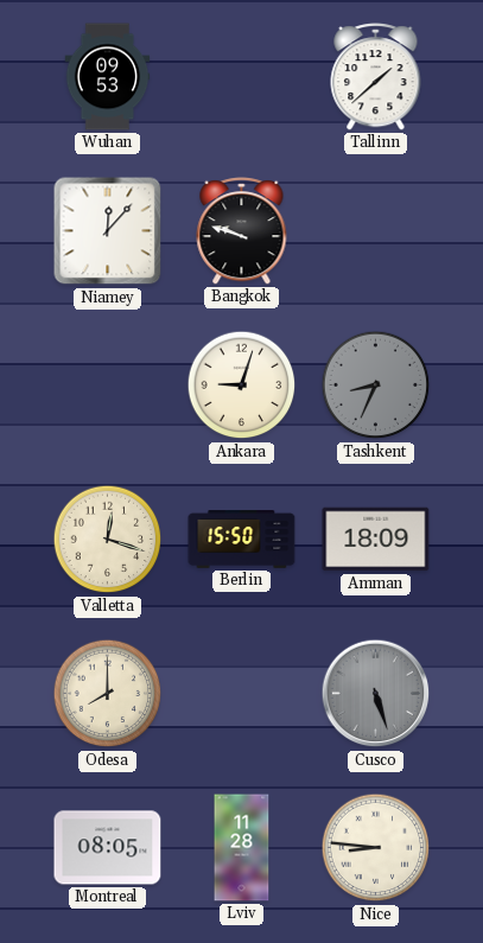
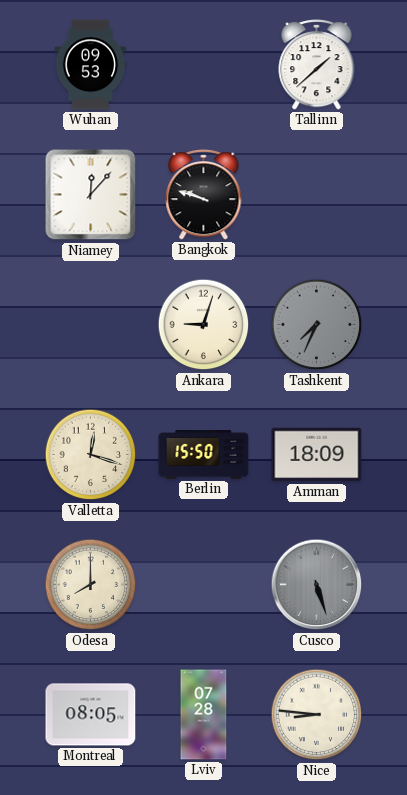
Tashkent: 8:34 -> 7:34 (317, 325)
Lviv: 11:28 -> 07:28 (204, 715)
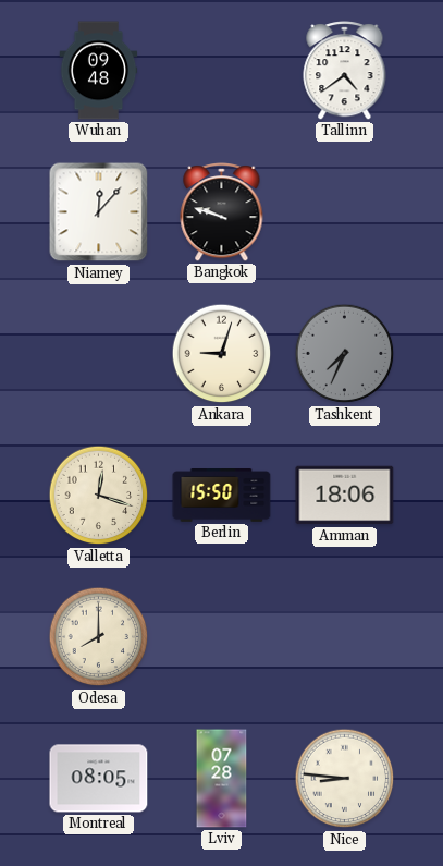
Wuhan: 09:53 -> 09:48 (99, 71)
Tallinn: 1:38 -> 4:39 (345, 71)
Amman: 18:09 -> 18:06 (345, 496)
Cusco: 5:27 -> none (317, 585)
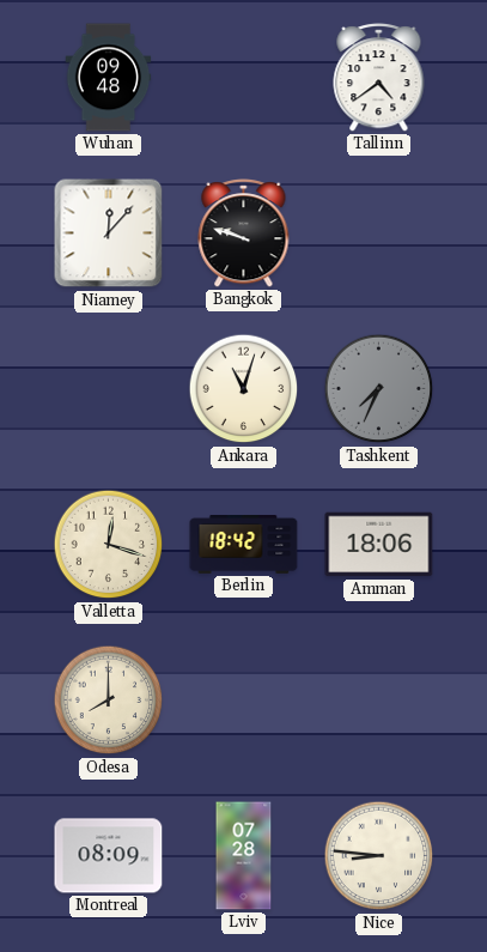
Ankara: 9:03 -> 11:03 (244, 389)
Berlin: 15:50 -> 18:42 (244, 545)
Montreal: 08:05 -> 08:09 (109, 856)
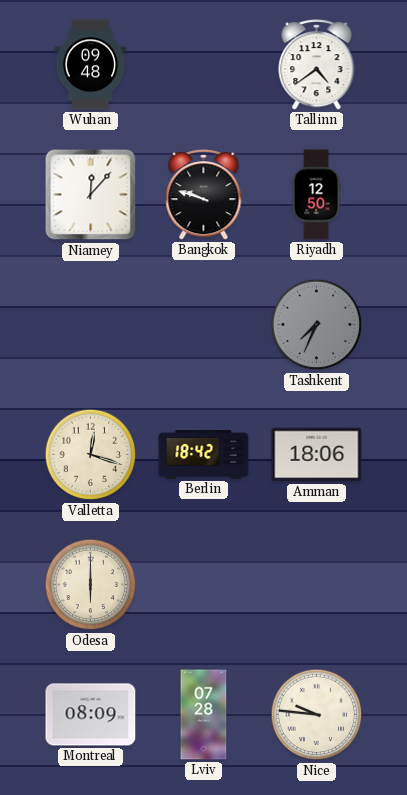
Riyadh: none -> 12:50 (316, 195)
Ankara: 11:03 -> none (244, 389)
Odesa: 8:00 -> 6:00 (91, 585)
Nice: 8:46 -> 9:46 (317, 715)
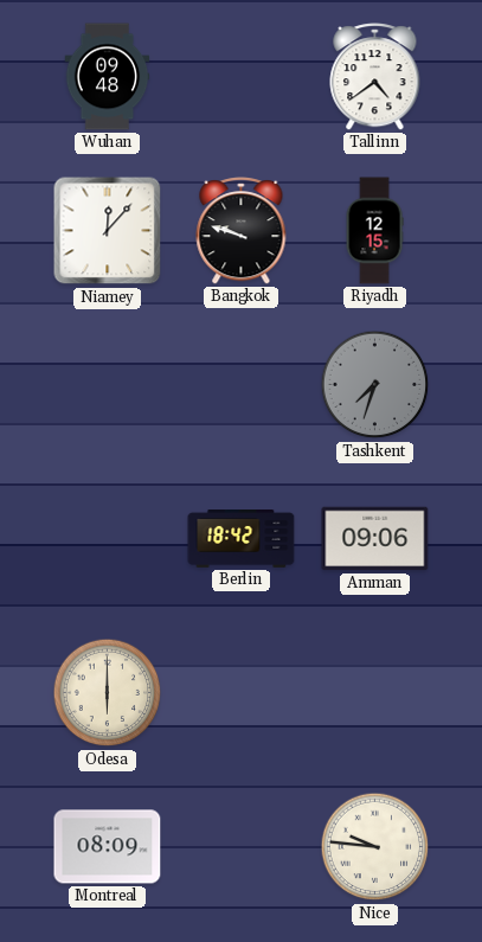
Riyadh: 12:50 -> 12:15 (374, 231)
Tashkent: 7:34 -> 7:33 (375, 385)
Valletta: 12:18 -> none (91, 455)
Amman: 18:06 -> 09:06 (375, 539)
Lviv: 07:28 -> none (204, 715)
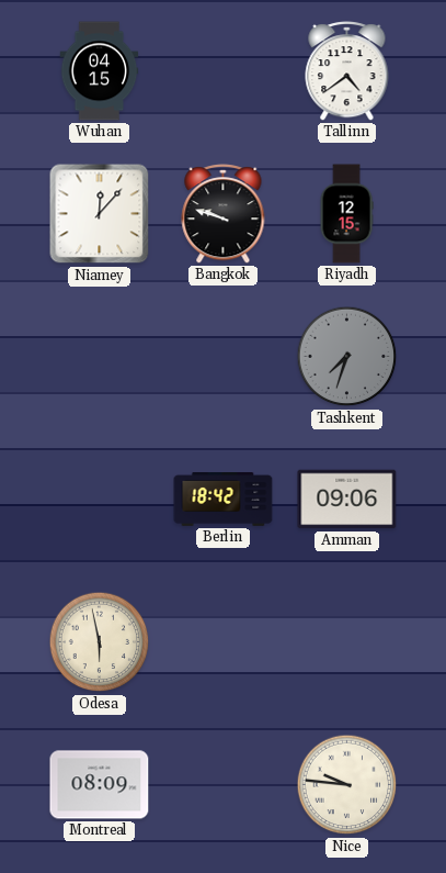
Wuhan: 09:48 -> 04:15 (100, 71)
Odesa: 6:00 -> 5:58 (100, 642)
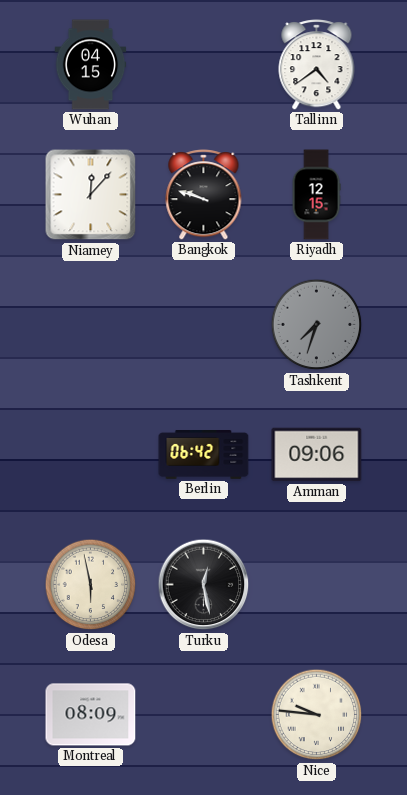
Berlin: 18:42 -> 06:42 (204, 455)
Turku: none -> 12:28 (204, 585)
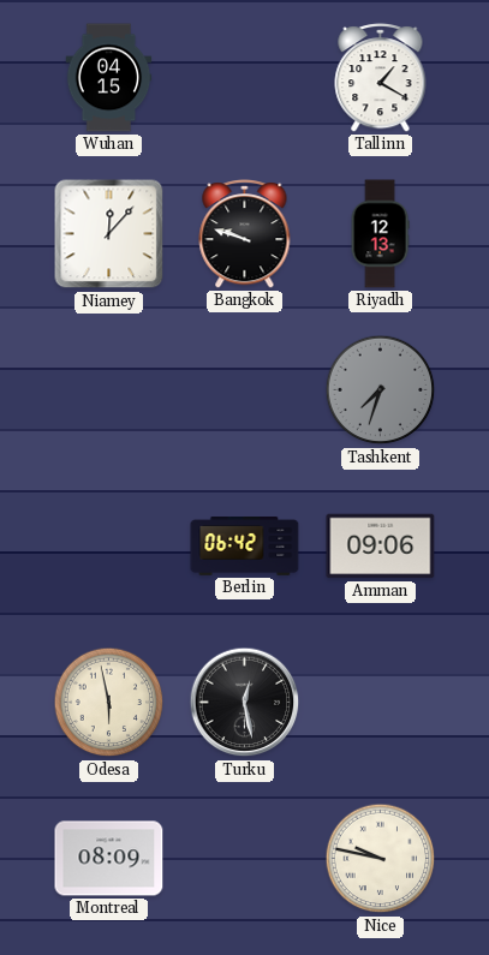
Tallinn: 4:39 -> 1:20 (381, 78)
Riyadh: 12:15 -> 12:13 (380, 234)
Nice: 9:46 -> 9:47 (381, 859)
